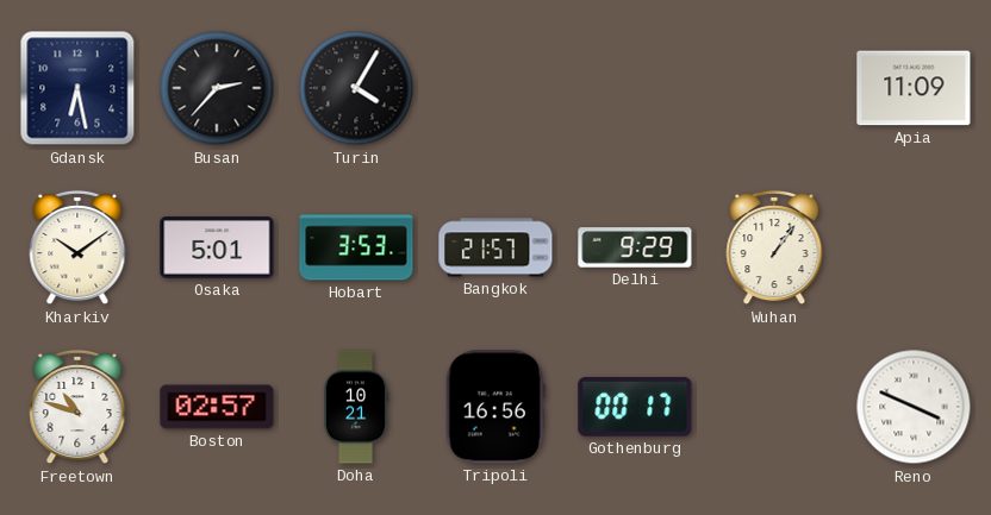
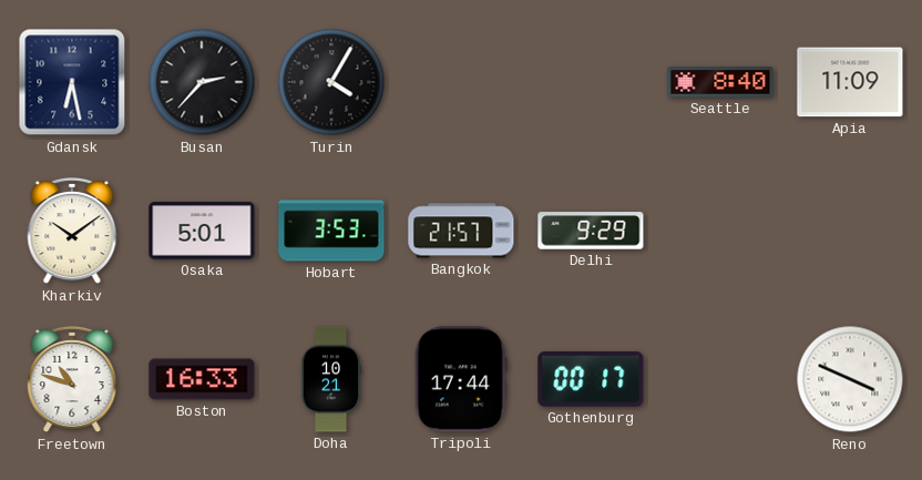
Seattle: none -> 8:40 (720, 82)
Wuhan: 1:06 -> none (774, 247)
Boston: 02:57 -> 16:33 (202, 379)
Tripoli: 16:56 -> 17:44 (461, 379)
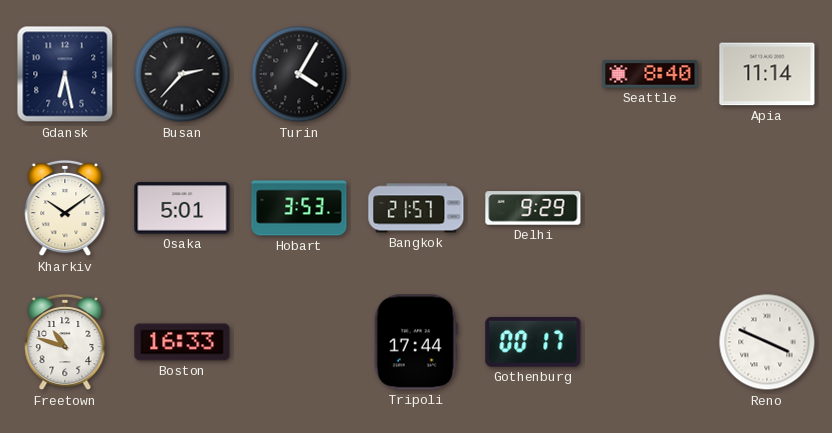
Apia: 11:09 -> 11:14 (767, 74)
Doha: 10:21 -> none (331, 379)
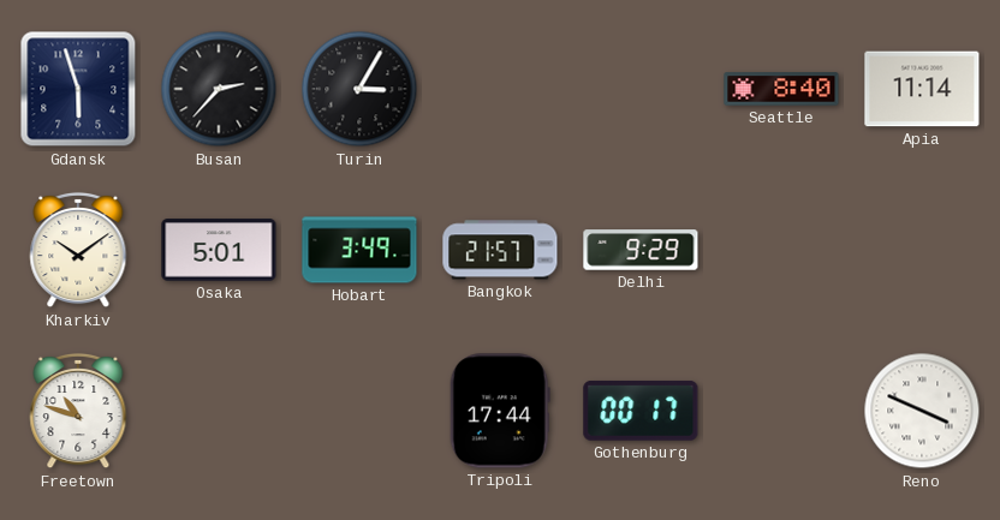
Gdansk: 6:28 -> 5:57 (78, 89)
Turin: 4:05 -> 3:05 (359, 89)
Hobart: 3:53 -> 3:49 (359, 250)
Boston: 16:33 -> none (182, 342)
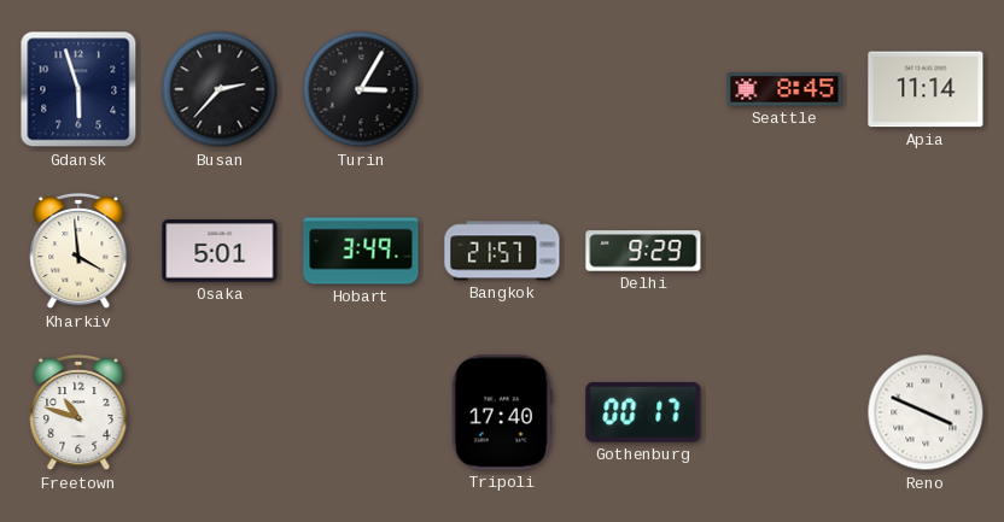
Seattle: 8:40 -> 8:45 (784, 89)
Kharkiv: 10:09 -> 3:59 (78, 251)
Tripoli: 17:44 -> 17:40 (502, 412)
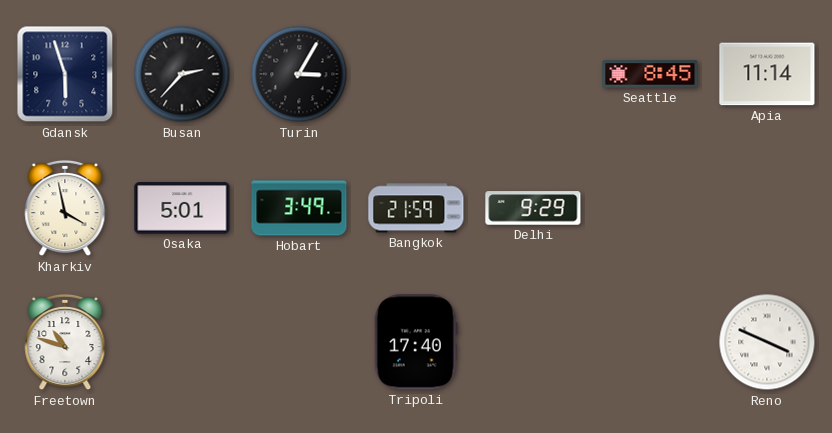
Kharkiv: 3:59 -> 3:58 (65, 208)
Bangkok: 21:57 -> 21:59 (416, 208)
Gothenburg: 00:17 -> none (643, 412)
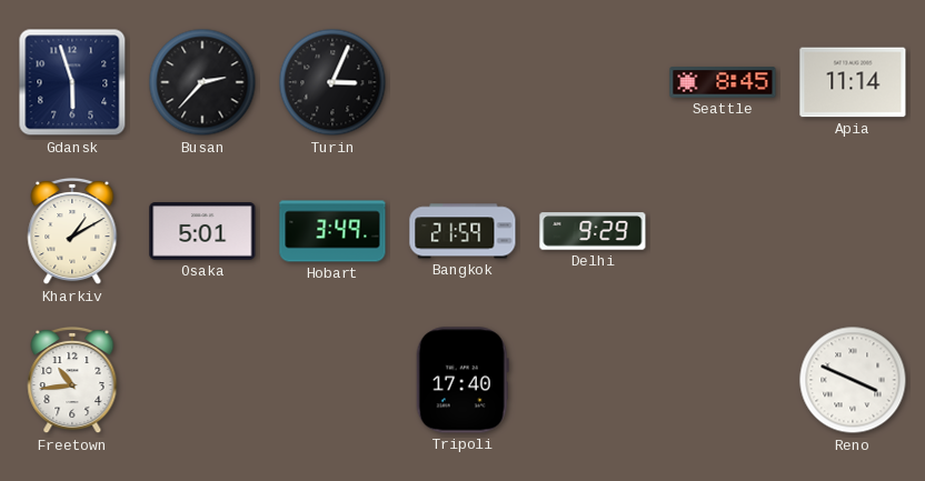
Turin: 3:05 -> 3:04 (332, 82)
Kharkiv: 3:58 -> 1:10 (72, 231)
Freetown: 10:48 -> 10:44 (72, 380)
